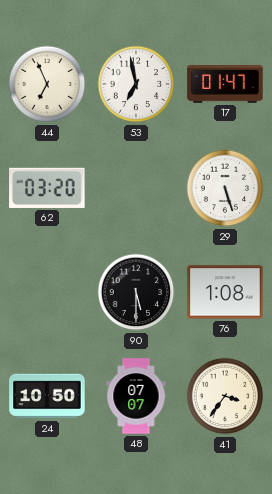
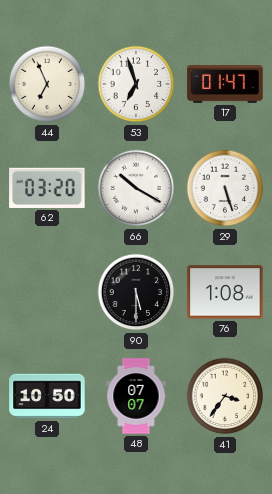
53: 6:58 -> 6:57 (136, 84)
66: none -> 10:20 (136, 188)
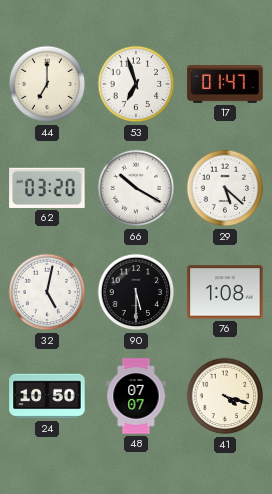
44: 6:56 -> 7:00 (47, 84)
29: 5:27 -> 5:22 (225, 188)
32: none -> 5:02 (47, 292)
41: 3:36 -> 4:18 (225, 396)
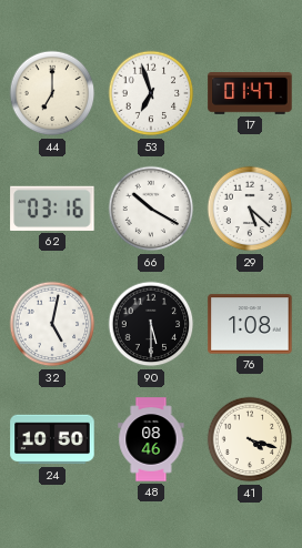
62: 03:20 -> 03:16 (52, 209)
48: 07:07 -> 08:46 (151, 439)
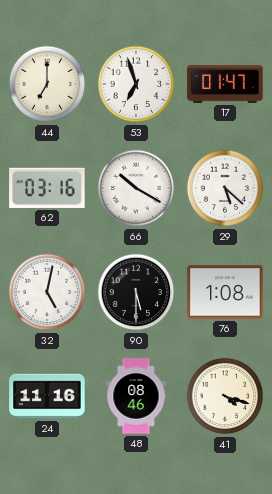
24: 10:50 -> 11:16 (47, 396)
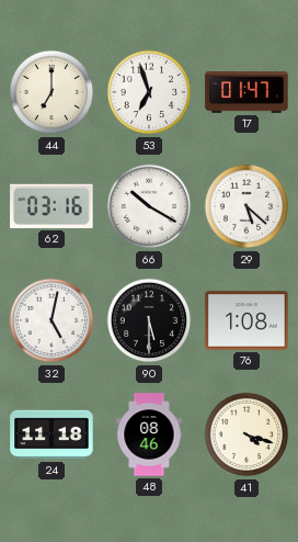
24: 11:16 -> 11:18 (51, 434)
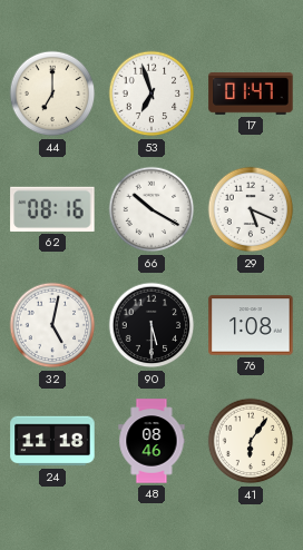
62: 03:16 -> 08:16 (52, 209)
29: 5:22 -> 5:19 (251, 209)
41: 4:18 -> 6:06 (251, 441)
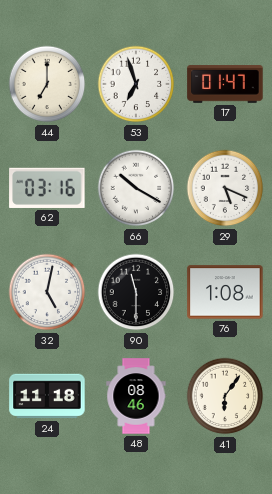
62: 08:16 -> 03:16 (47, 188)
90: 5:30 -> 11:30 (136, 292)
